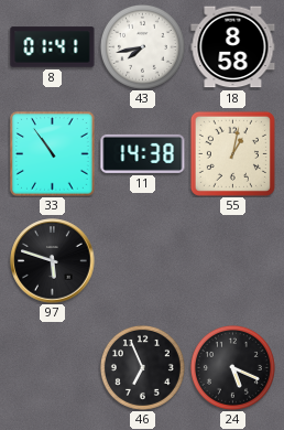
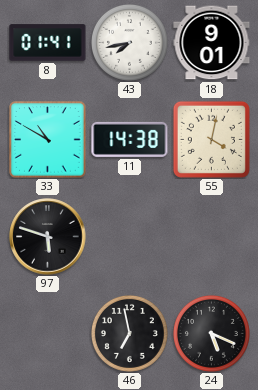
18: 8:58 -> 9:01 (212, 43)
33: 10:54 -> 10:50 (48, 140)
55: 1:02 -> 4:02 (211, 139)
46: 6:56 -> 6:58 (129, 333)
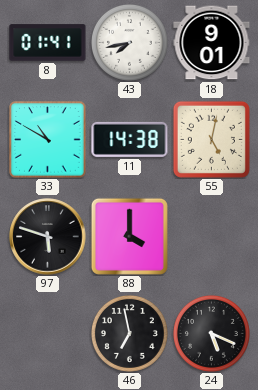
55: 4:02 -> 5:02 (211, 139)
88: none -> 4:00 (129, 236)
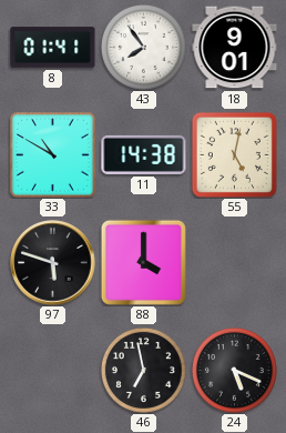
43: 7:43 -> 7:54 (143, 47)
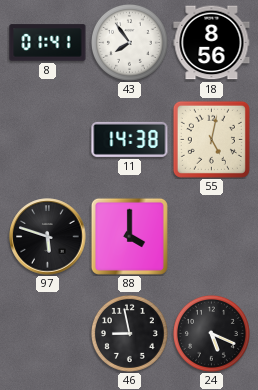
18: 9:01 -> 8:56 (212, 43)
33: 10:50 -> none (53, 155)
46: 6:58 -> 8:58 (129, 333)
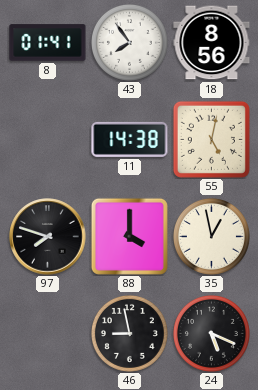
97: 5:48 -> 7:48 (48, 237)
35: none -> 12:58 (211, 236)
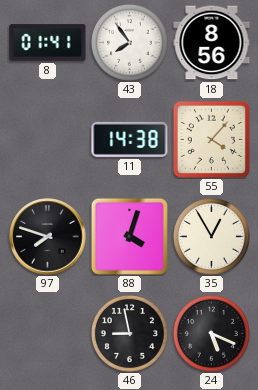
55: 5:02 -> 4:07 (211, 139)
88: 4:00 -> 4:03 (129, 236)
35: 12:58 -> 12:55 (211, 236)
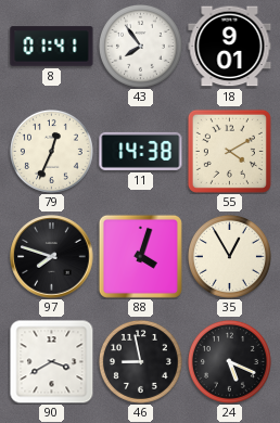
18: 8:56 -> 9:01 (230, 47)
79: none -> 12:34 (51, 151)
55: 4:07 -> 4:10 (229, 151)
90: none -> 3:40 (51, 361)
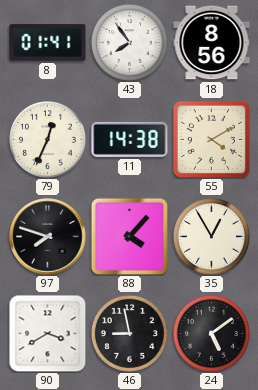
18: 9:01 -> 8:56 (212, 43)
88: 4:03 -> 4:07 (129, 236)
24: 5:19 -> 5:09 (211, 333)
